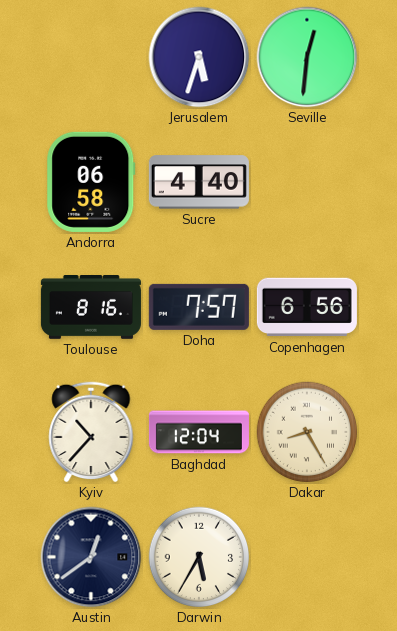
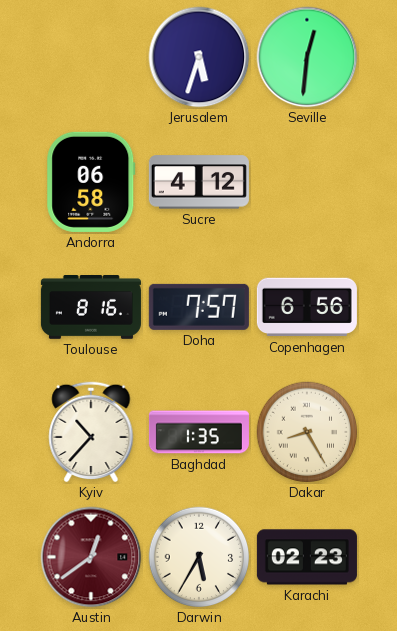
Sucre: 4:40 -> 4:12 (199, 182)
Baghdad: 12:04 -> 1:35 (199, 432)
Austin dial: navy -> burgundy (91, 557)
Karachi: none -> 02:23 (307, 557)
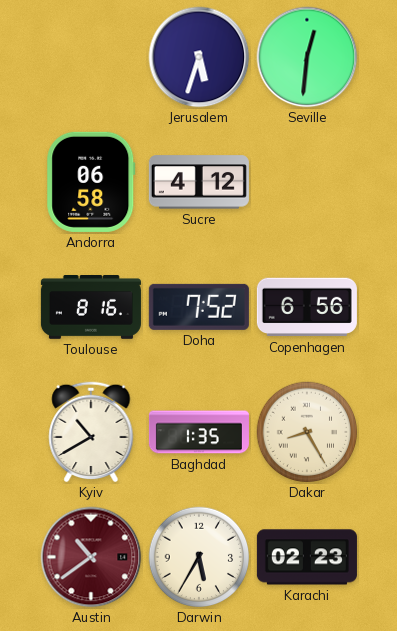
Doha: 7:57 -> 7:52 (199, 307)
Kyiv: 10:37 -> 10:40 (91, 432)
Austin: 12:39 -> 10:39 (91, 557)
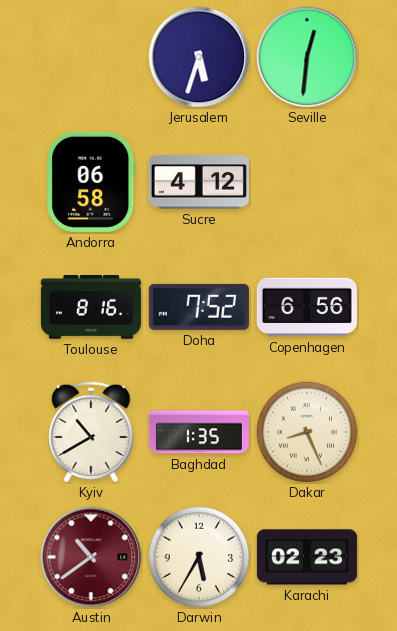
Dakar: 8:25 -> 8:26 (307, 432)
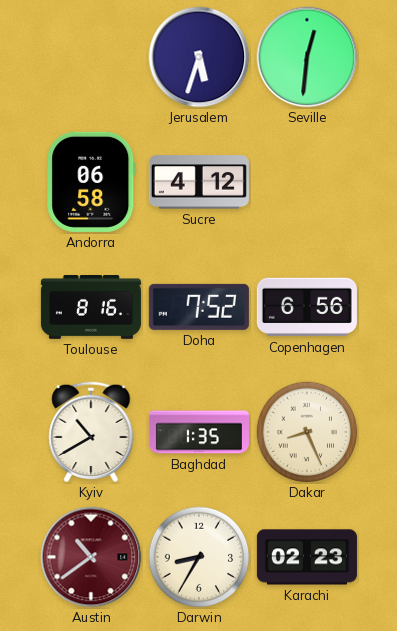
Darwin: 5:35 -> 8:35 (199, 557)
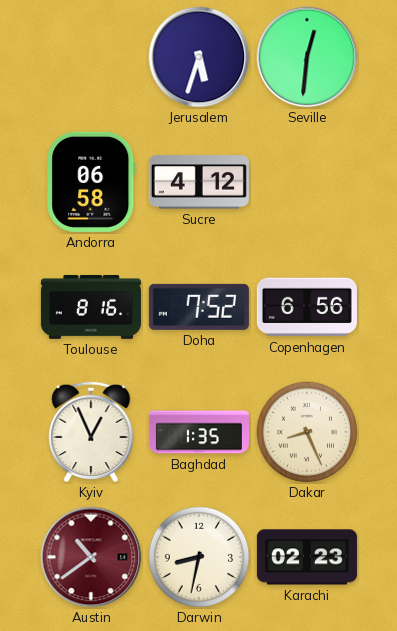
Kyiv: 10:40 -> 12:56 (91, 432)
Darwin: 8:35 -> 8:32 (199, 557)
